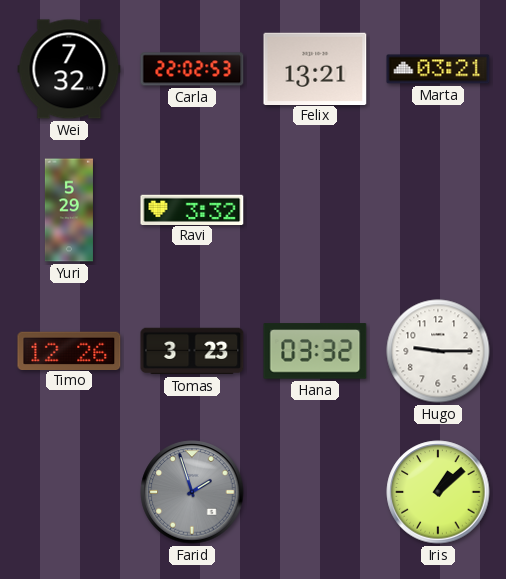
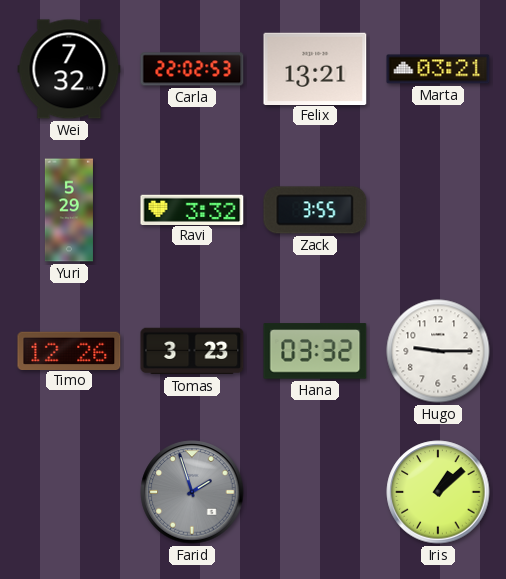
Zack: none -> 3:55 (315, 210)
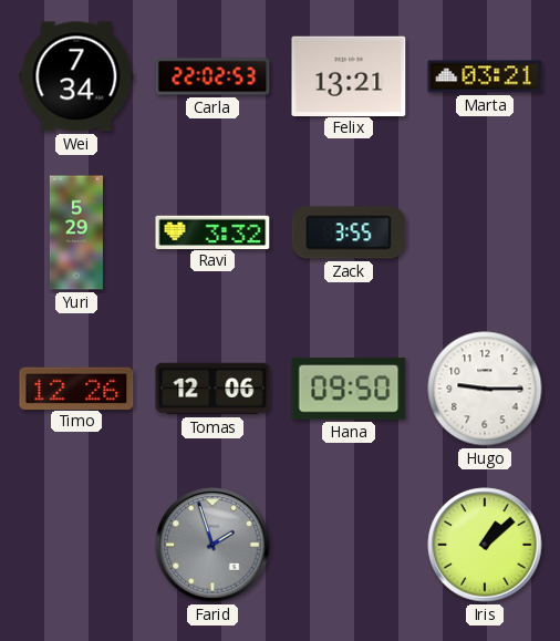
Wei: 7:32 -> 7:34 (76, 76)
Tomas: 3:23 -> 12:06 (212, 389)
Hana: 03:32 -> 09:50 (349, 389)
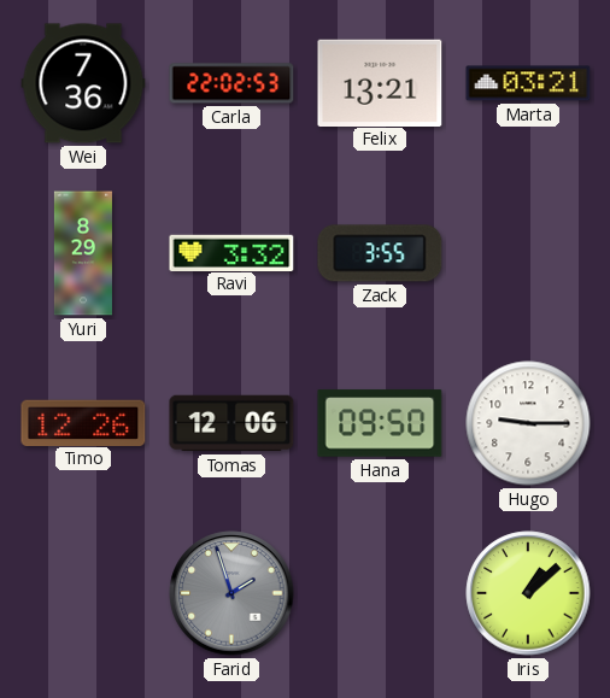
Wei: 7:34 -> 7:36 (83, 83)
Yuri: 5:29 -> 8:29 (83, 253)
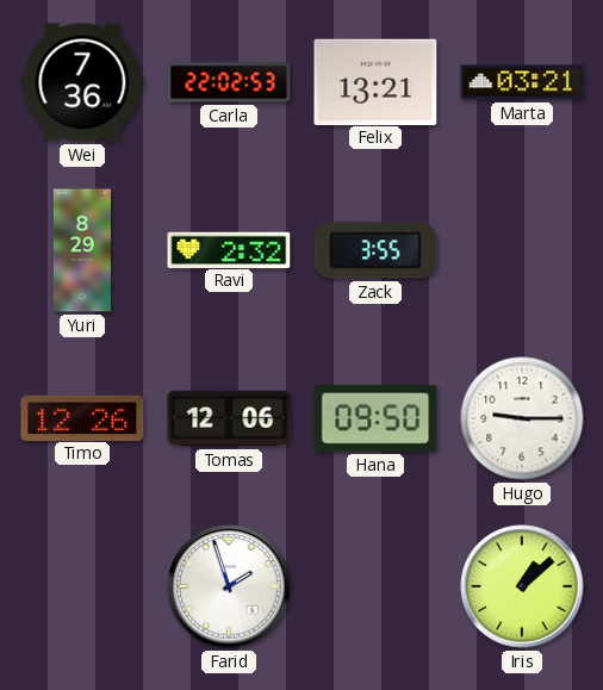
Ravi: 3:32 -> 2:32 (229, 249)
Farid dial: grey -> white (229, 586)
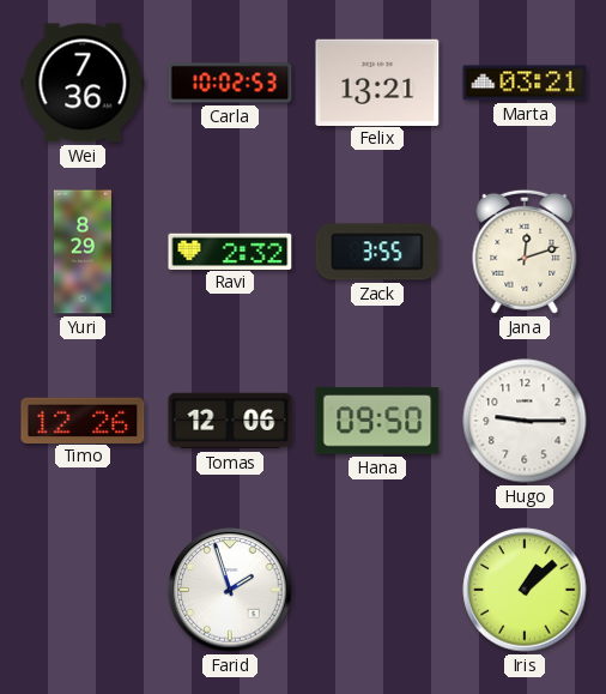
Carla: 22:02 -> 10:02 (230, 83)
Jana: none -> 12:12 (525, 252)
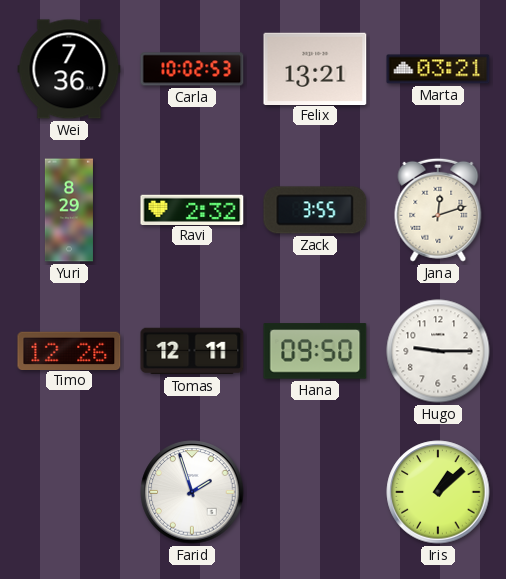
Tomas: 12:06 -> 12:11 (192, 351)
